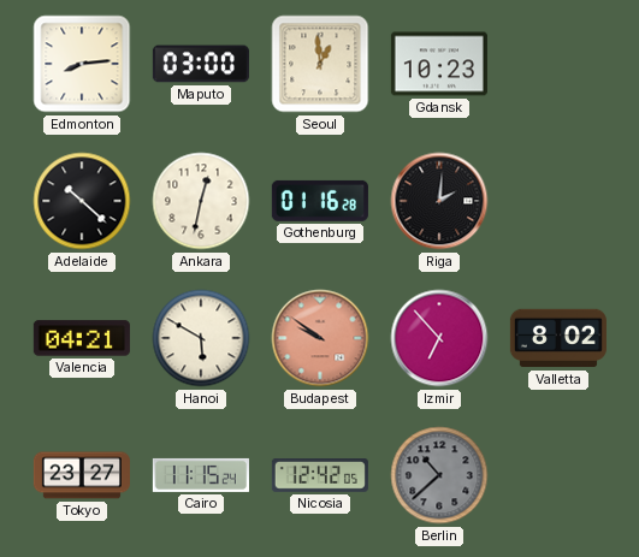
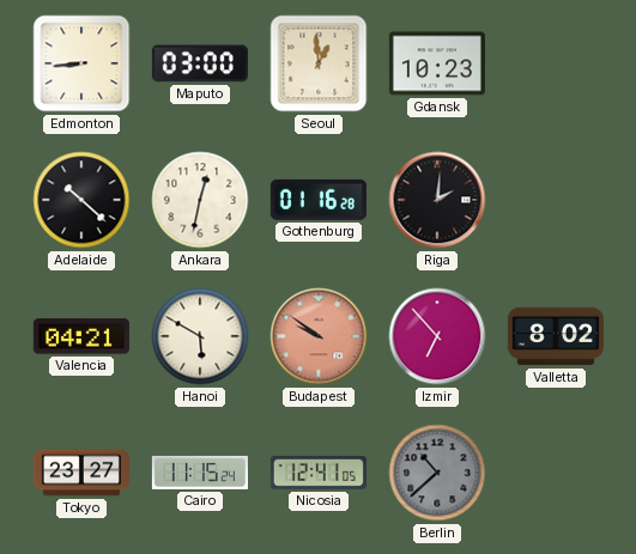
Edmonton: 8:14 -> 8:44 (81, 63)
Nicosia: 12:42 -> 12:41 (319, 474)
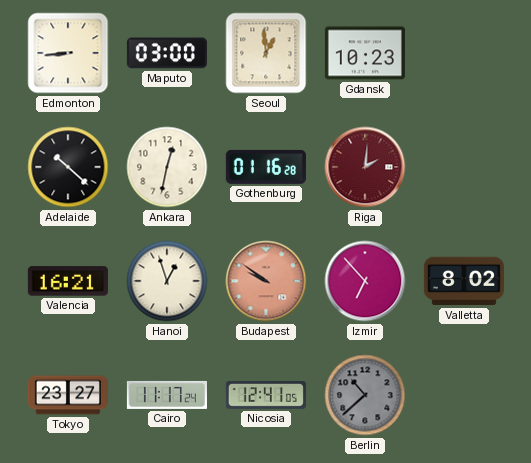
Riga dial: black -> burgundy (365, 167)
Valencia: 04:21 -> 16:21 (68, 281)
Hanoi: 5:50 -> 12:57 (167, 281)
Cairo: 11:15 -> 11:17 (167, 395)
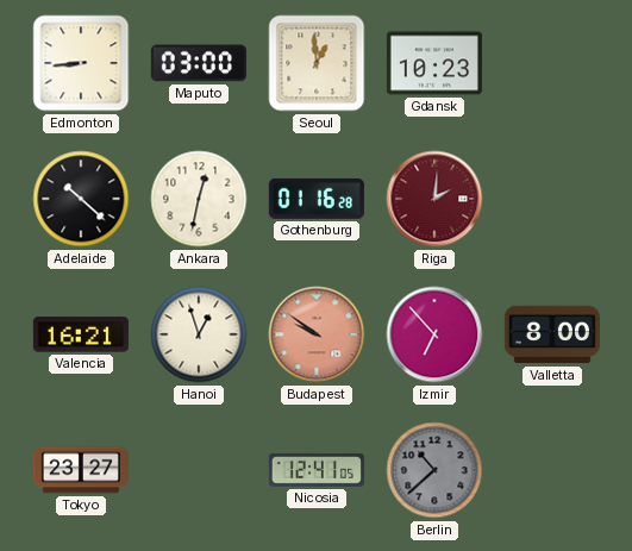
Valletta: 8:02 -> 8:00 (552, 334)
Cairo: 11:17 -> none (167, 395)
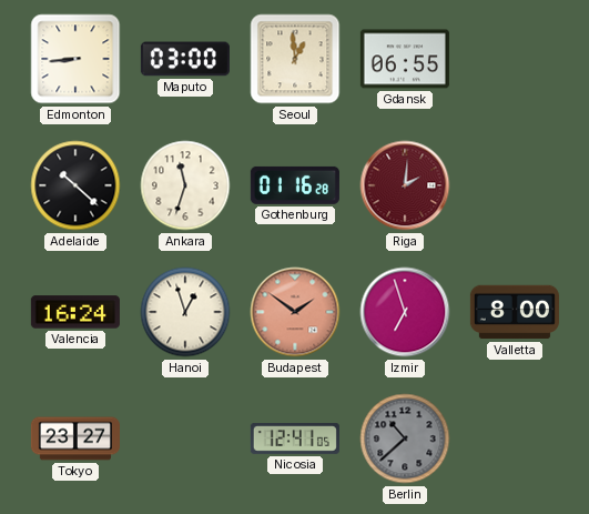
Gdansk: 10:23 -> 06:55 (405, 59)
Ankara: 12:32 -> 11:33 (185, 185)
Valencia: 16:21 -> 16:24 (75, 312)
Budapest: 9:51 -> 1:51 (295, 312)
Izmir: 6:53 -> 6:57 (405, 312)
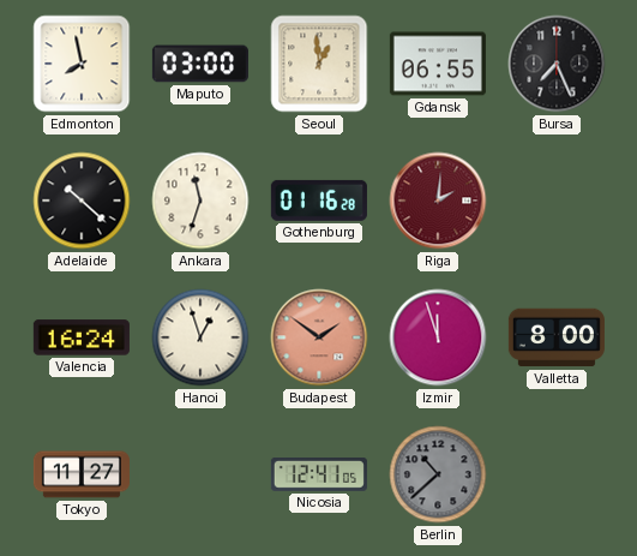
Edmonton: 8:44 -> 7:58 (82, 64)
Bursa: none -> 7:26 (557, 64)
Izmir: 6:57 -> 11:57 (438, 337)
Tokyo: 23:27 -> 11:27 (82, 474)
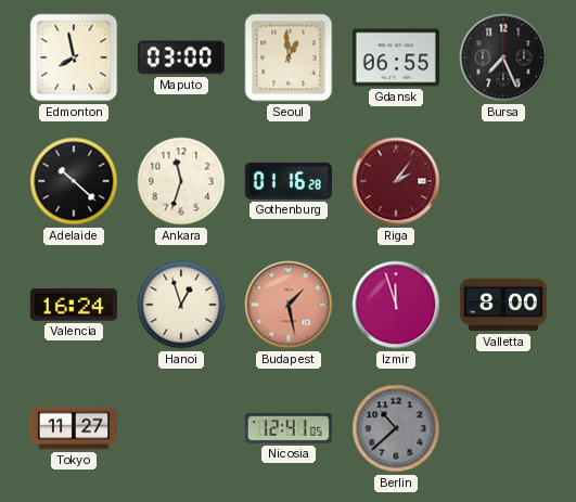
Riga: 2:01 -> 2:06 (396, 181)
Budapest: 1:51 -> 1:28 (289, 305)
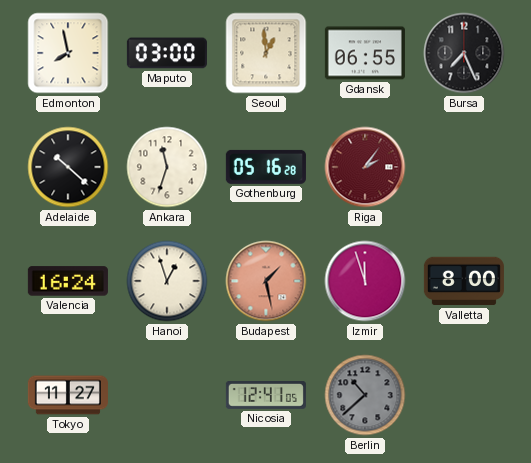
Gothenburg: 01:16 -> 05:16 (266, 167)
